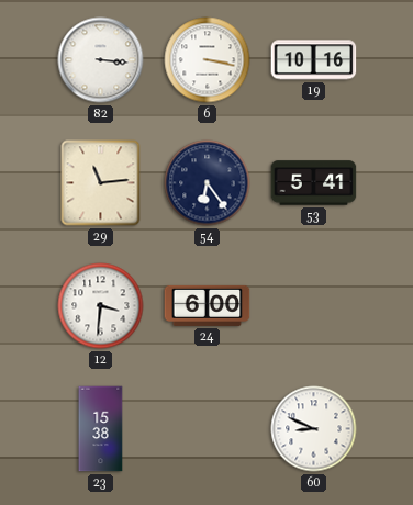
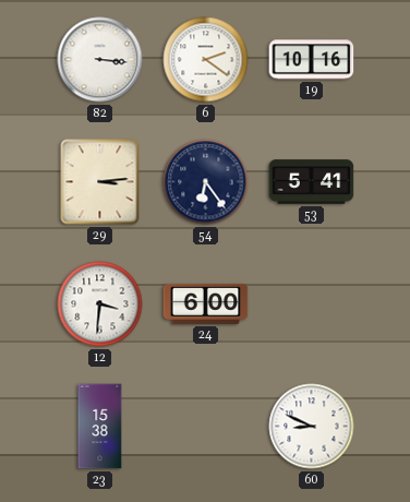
6: 3:17 -> 2:21 (206, 60)
29: 11:14 -> 3:14 (100, 182)
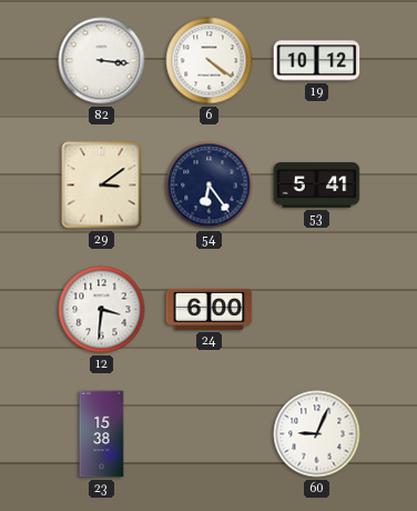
6: 2:21 -> 4:21 (210, 61)
19: 10:16 -> 10:12 (317, 61)
29: 3:14 -> 3:09 (102, 186)
60: 8:49 -> 9:04 (317, 434)
